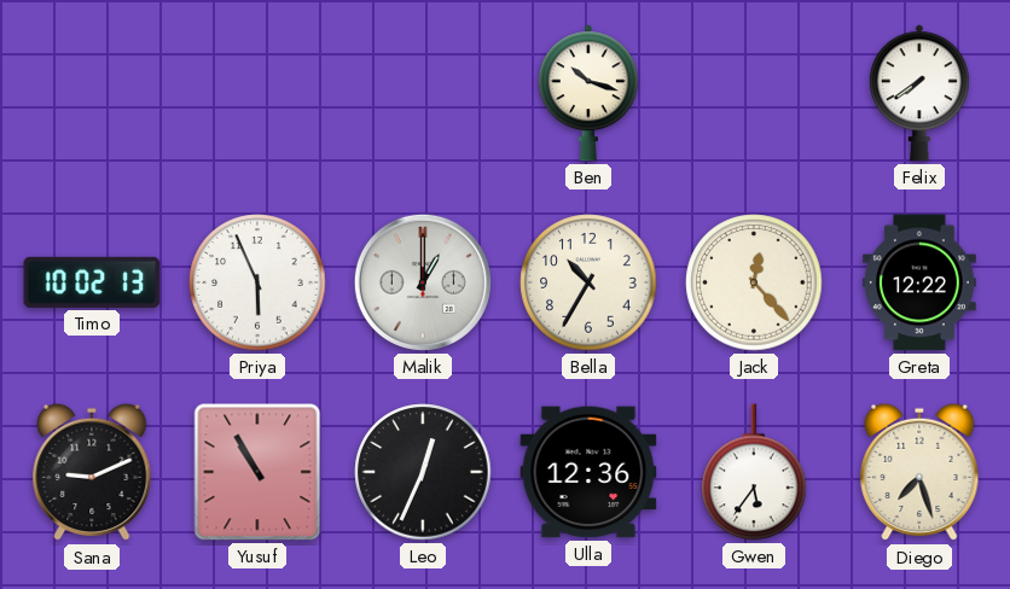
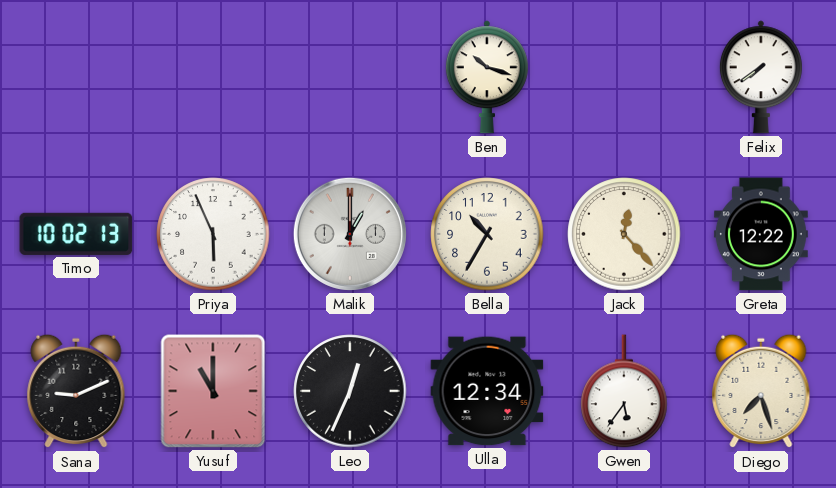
Yusuf: 10:55 -> 11:00 (213, 391)
Ulla: 12:36 -> 12:34 (487, 391)
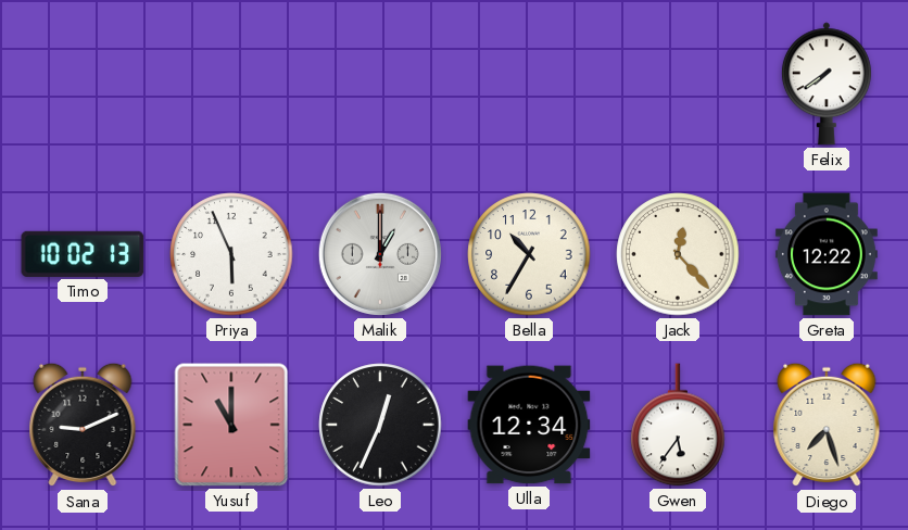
Ben: 10:18 -> none (487, 77)
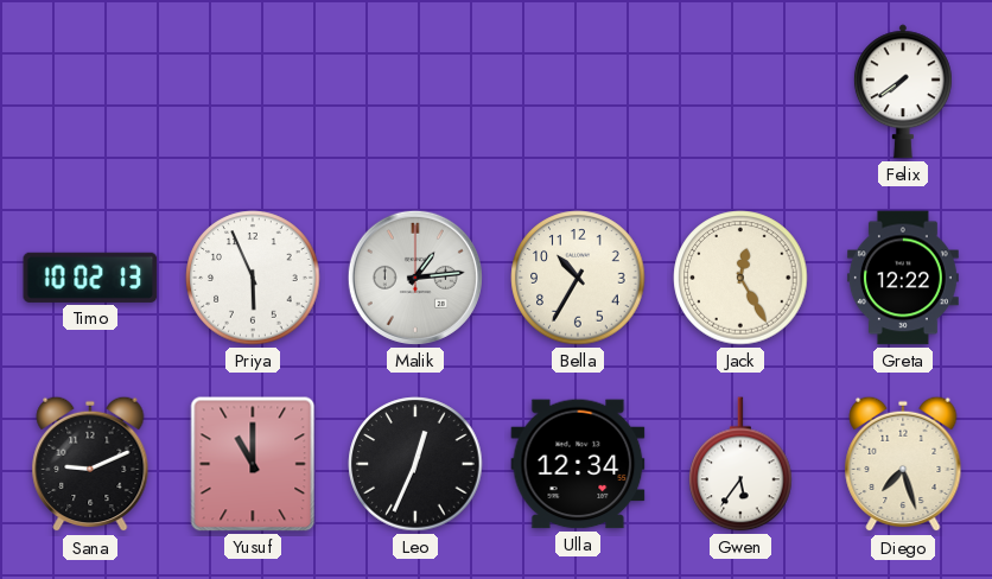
Malik: 1:00 -> 1:14 (415, 278)
Jack: 12:23 -> 12:25 (740, 278)
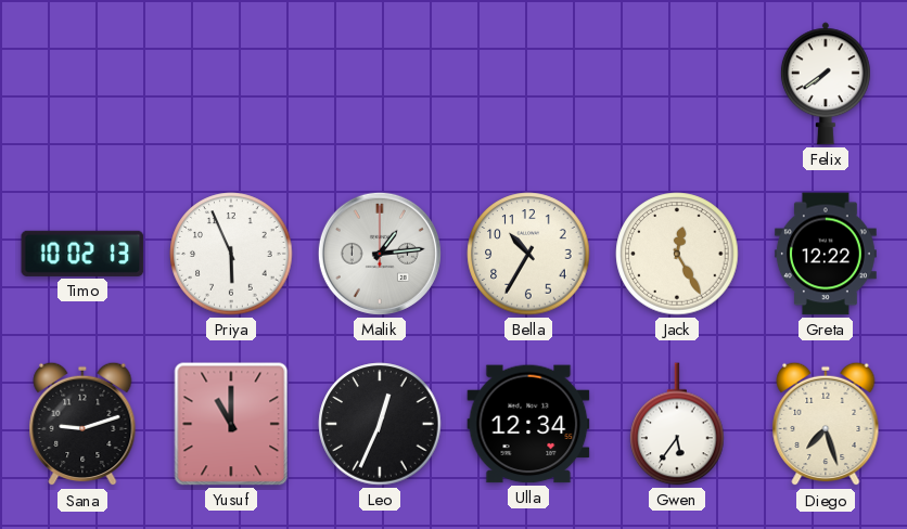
Sana: 9:11 -> 9:12 (82, 424)
